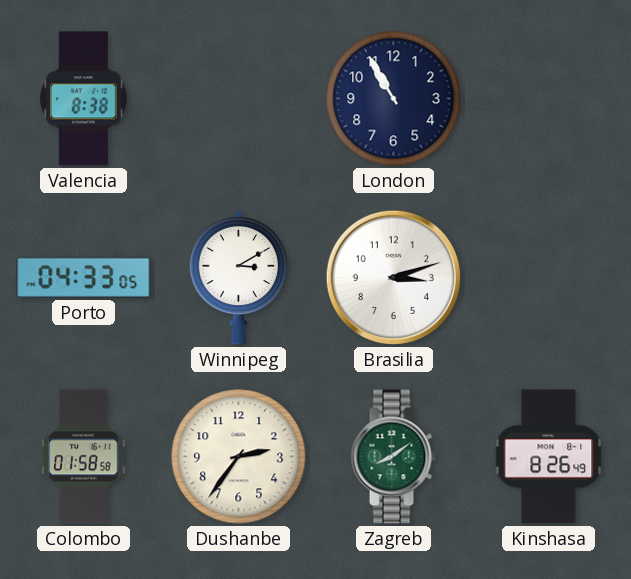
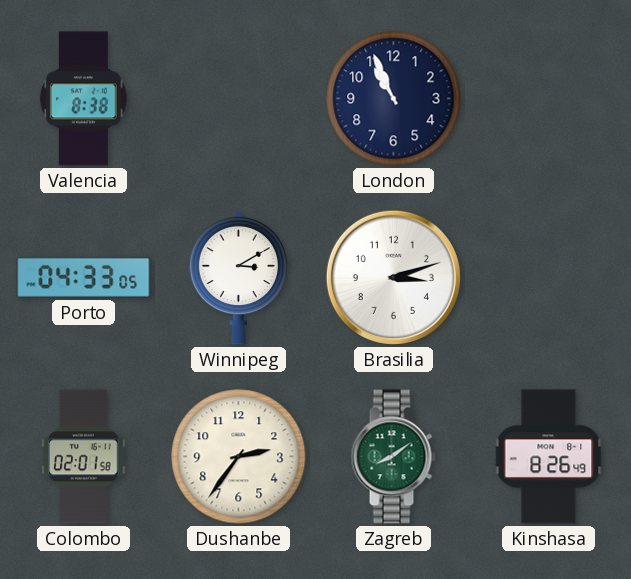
London: 10:55 -> 10:56 (394, 99)
Colombo: 01:58 -> 02:01 (84, 457)
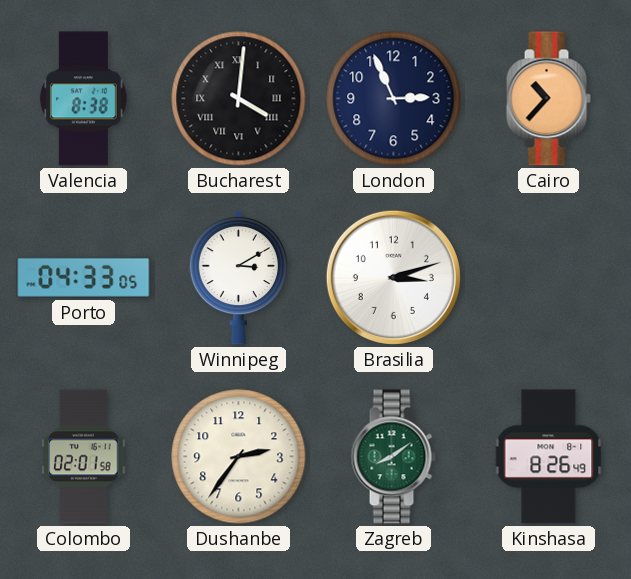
Bucharest: none -> 4:01 (239, 99)
London: 10:56 -> 2:56 (394, 99)
Cairo: none -> 10:37 (548, 99)
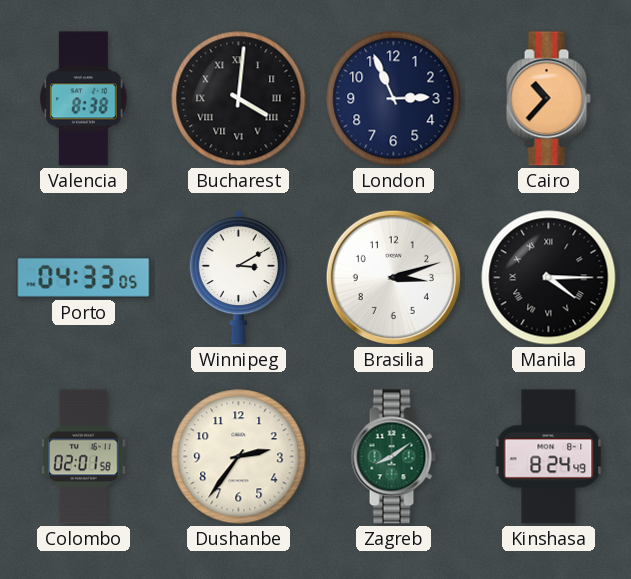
Manila: none -> 4:15 (549, 278)
Kinshasa: 8:26 -> 8:24 (549, 457)
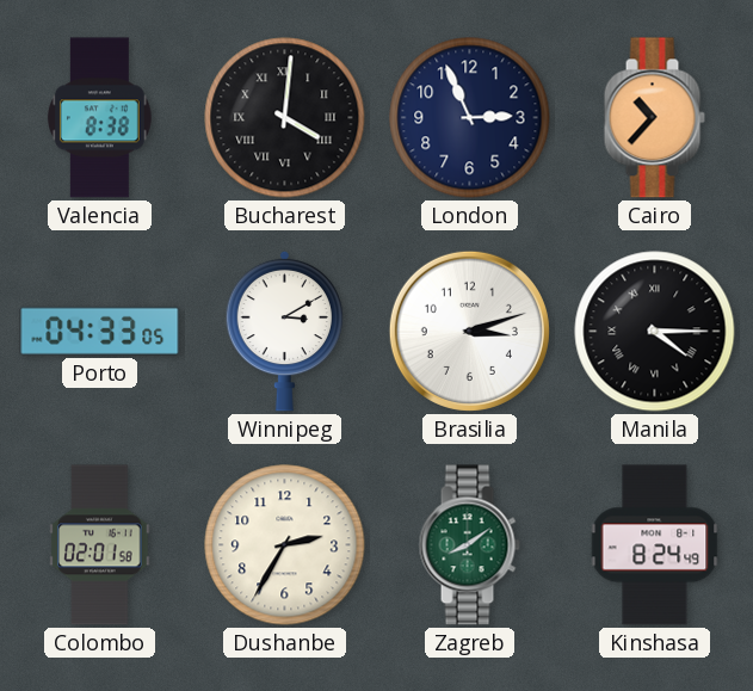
Dushanbe: 2:36 -> 2:35 (285, 545)
